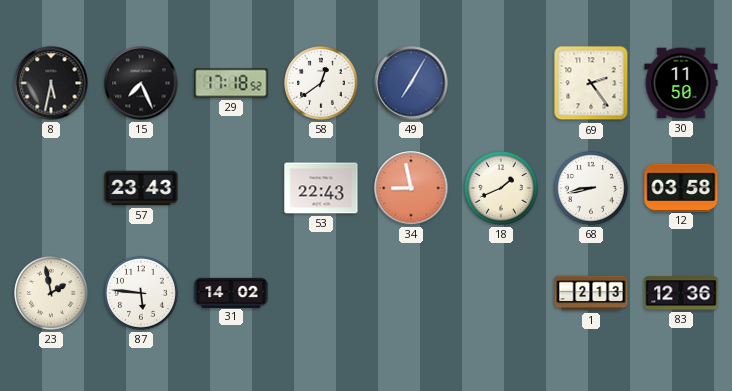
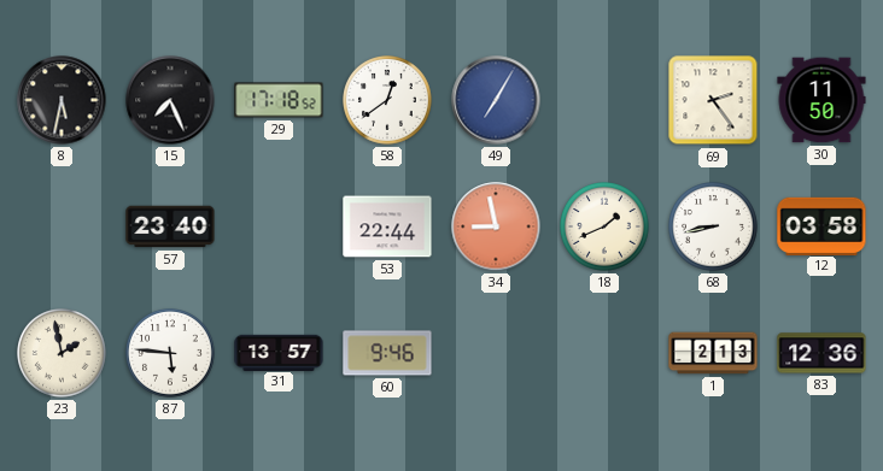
57: 23:43 -> 23:40 (170, 226)
53: 22:43 -> 22:44 (387, 226)
31: 14:02 -> 13:57 (279, 352)
60: none -> 9:46 (387, 353)
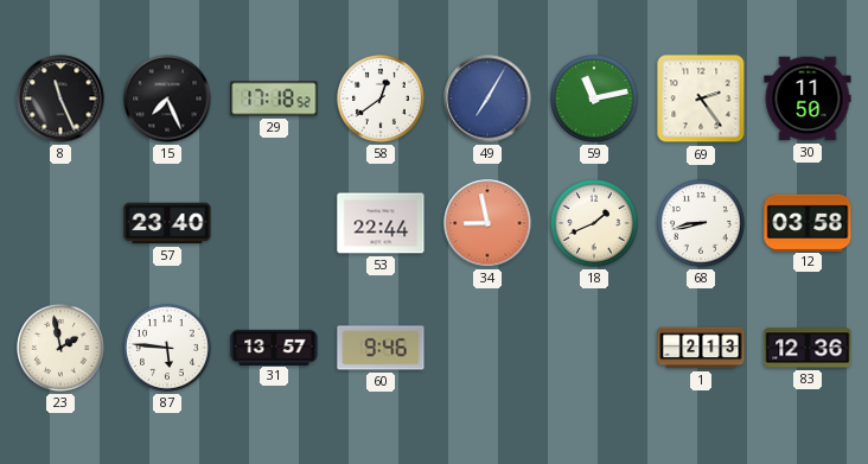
8: 5:32 -> 11:26 (60, 98)
59: none -> 11:13 (595, 100)
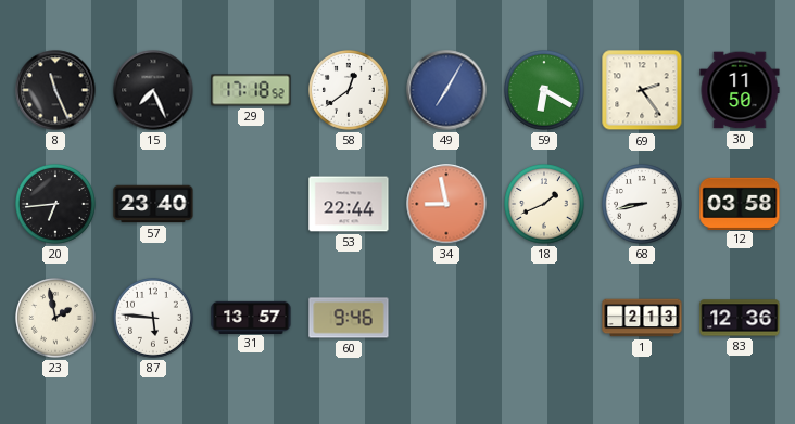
59: 11:13 -> 6:20 (545, 91)
20: none -> 6:44 (56, 205)
